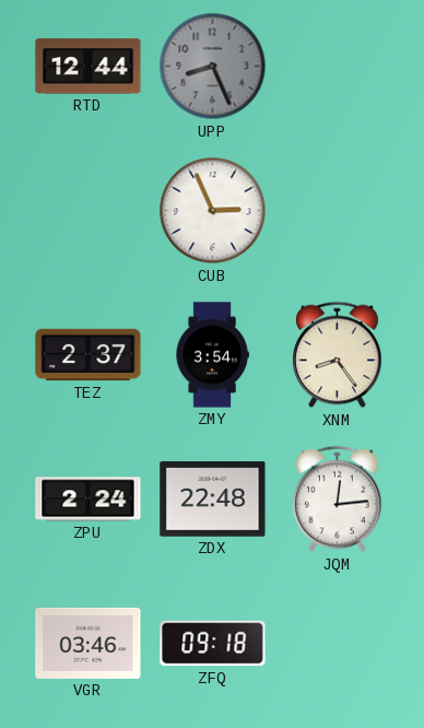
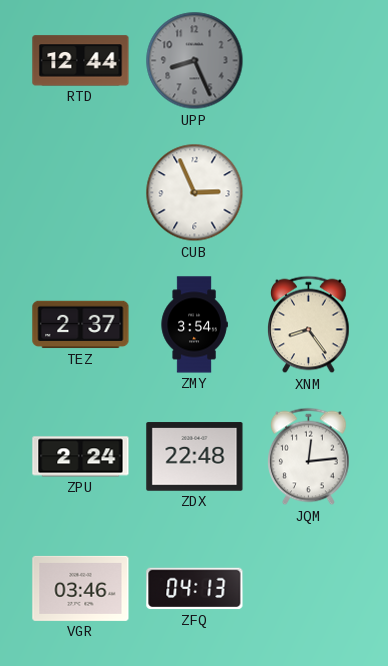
ZFQ: 09:18 -> 04:13 (195, 589)
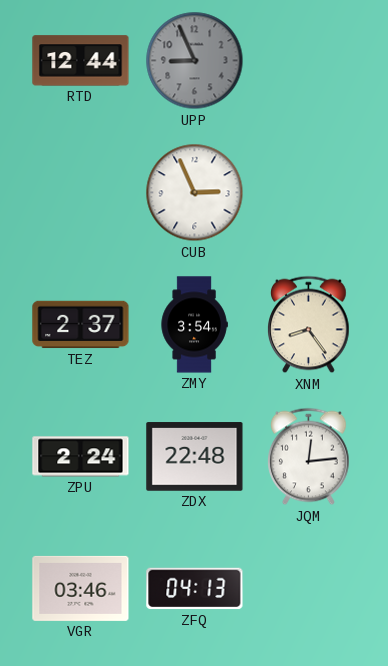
UPP: 8:26 -> 8:56 (195, 61)
